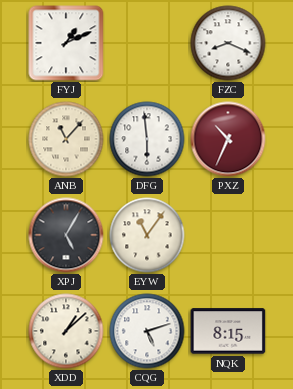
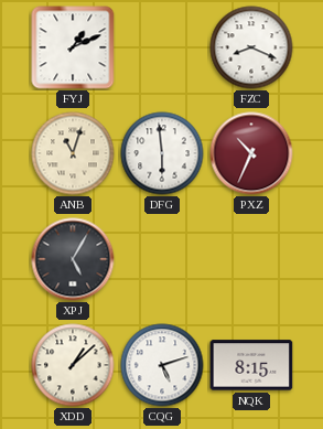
ANB: 11:07 -> 11:03 (73, 153)
EYW: 11:06 -> none (147, 235)
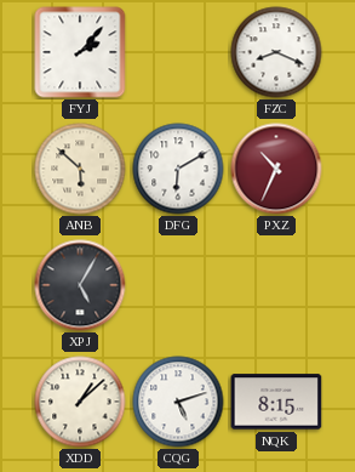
FYJ: 1:11 -> 2:07 (80, 52)
ANB: 11:03 -> 5:52 (80, 169)
DFG: 5:59 -> 6:10 (178, 169)
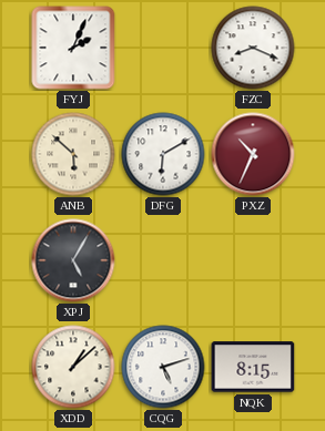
FYJ: 2:07 -> 2:04 (73, 48)
